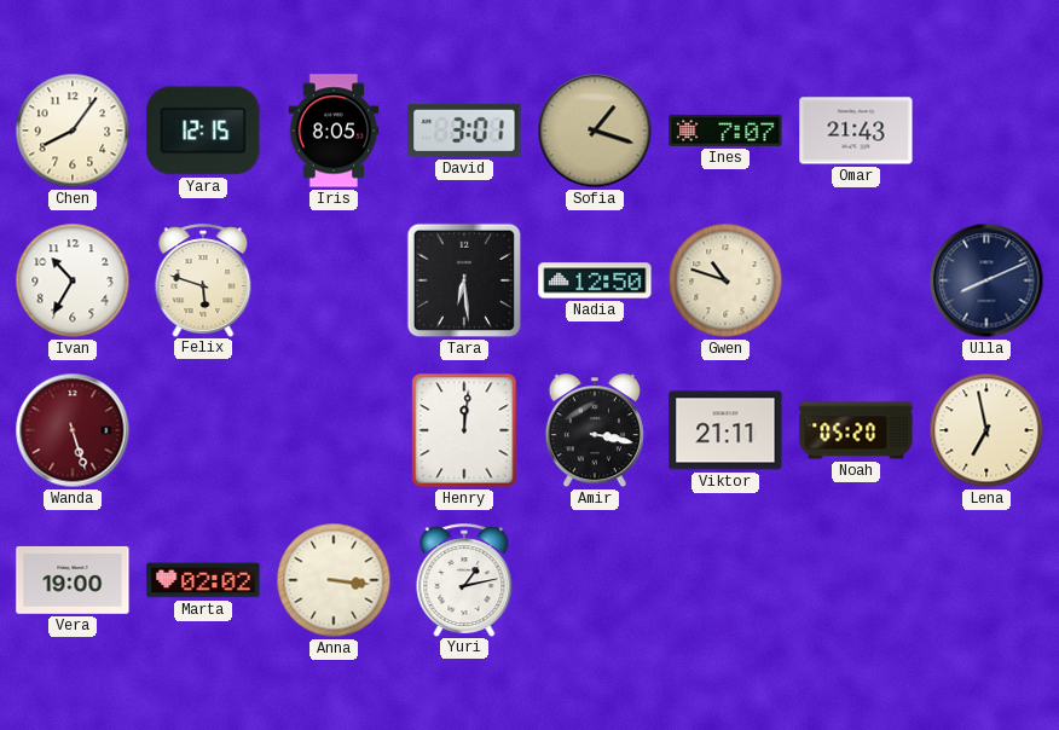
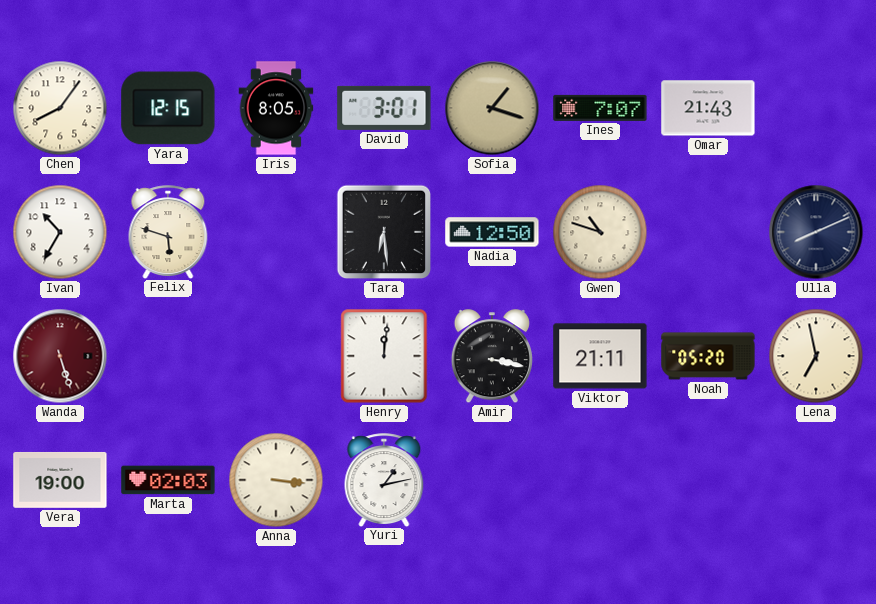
Marta: 02:02 -> 02:03 (168, 480)
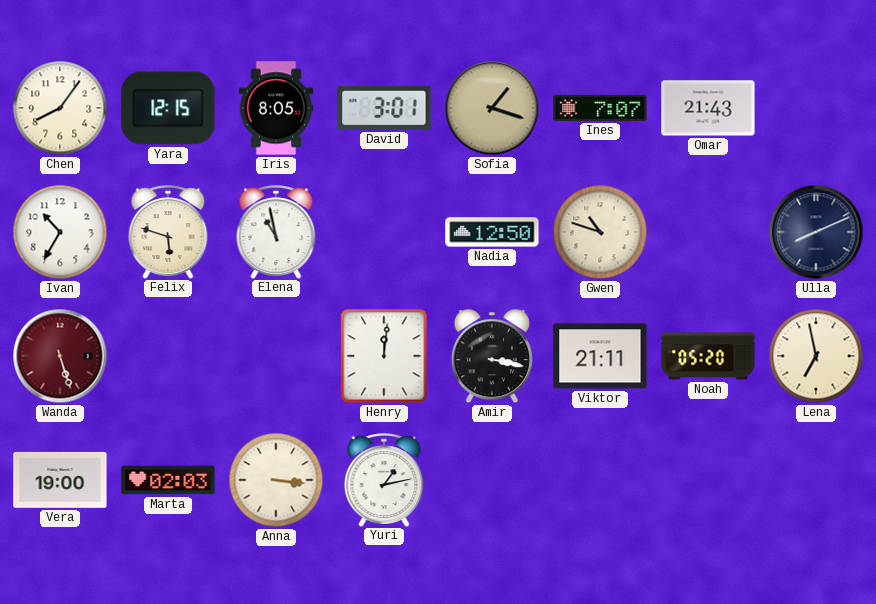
Elena: none -> 10:58 (276, 232)
Tara: 6:29 -> none (384, 232)
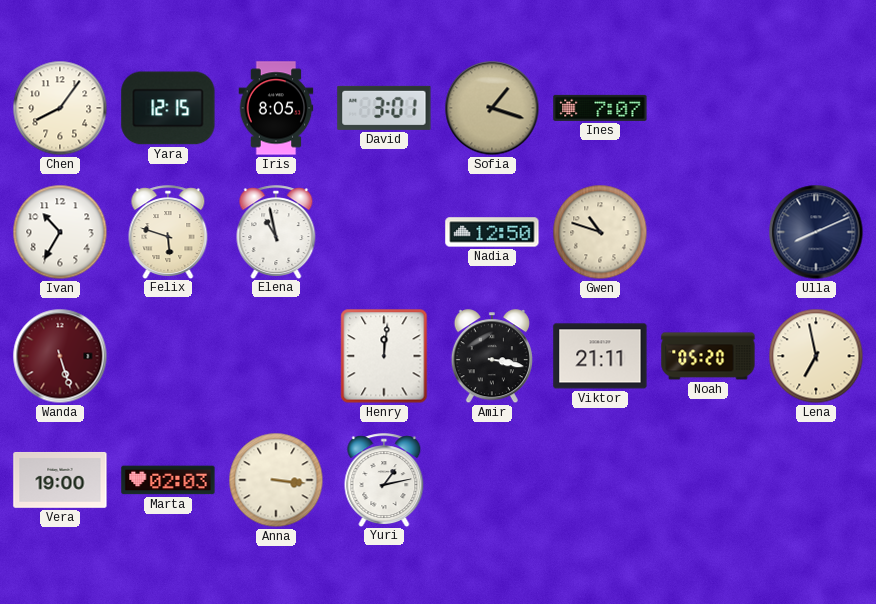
Omar: 21:43 -> none (708, 108)
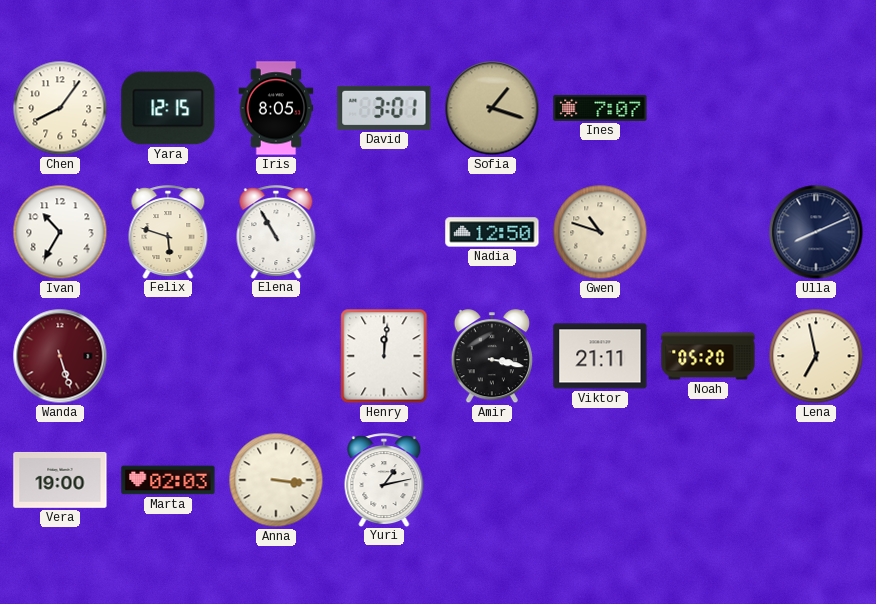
Elena: 10:58 -> 10:55 (276, 232)
